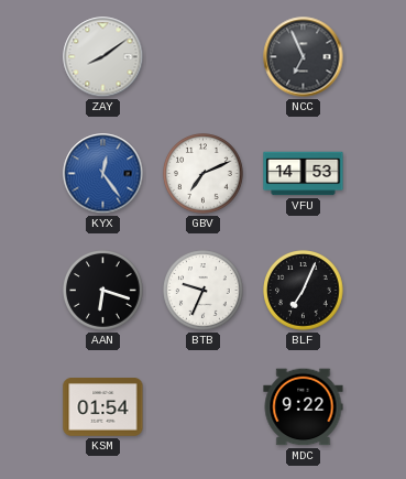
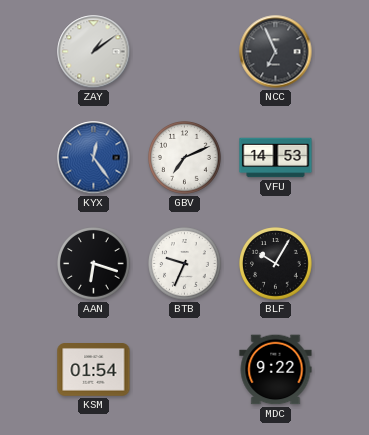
ZAY: 8:09 -> 1:09 (94, 52)
BLF: 7:04 -> 10:05 (276, 264)
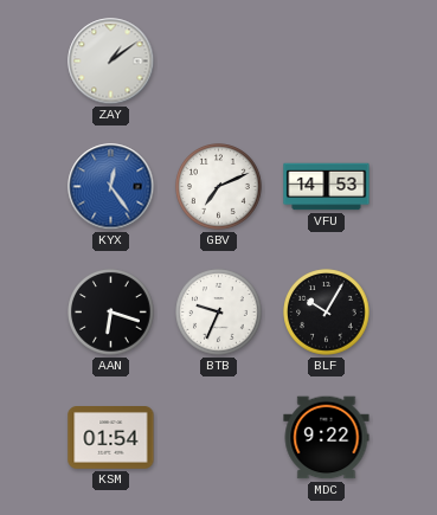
NCC: 6:56 -> none (276, 52)
